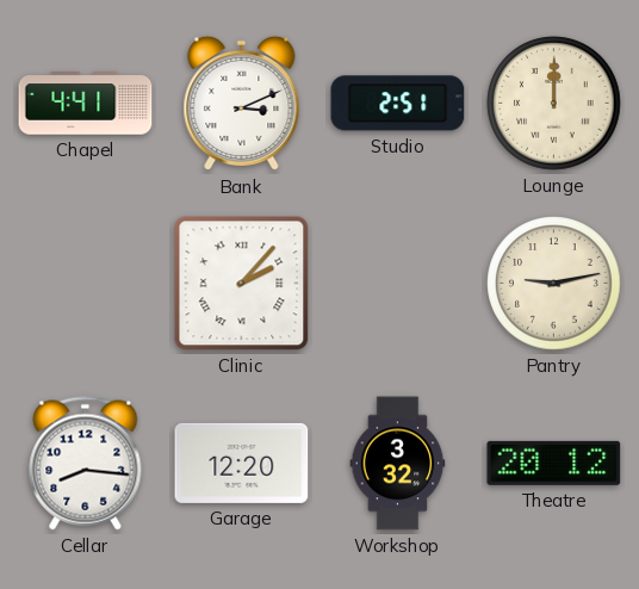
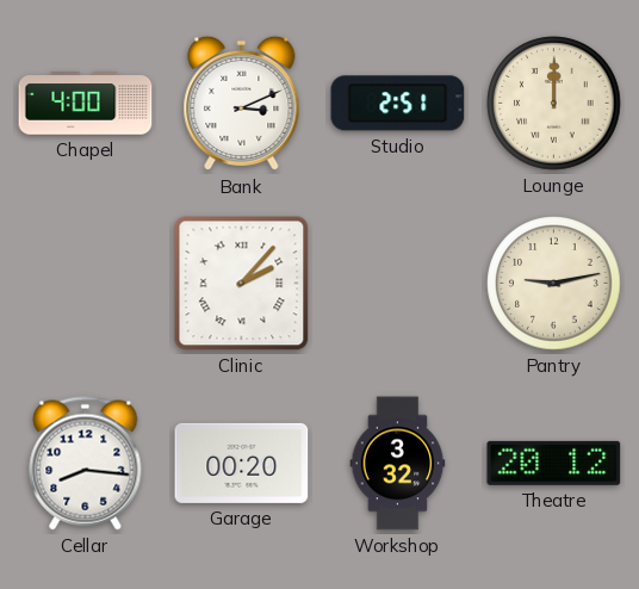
Chapel: 4:41 -> 4:00 (86, 104)
Garage: 12:20 -> 00:20 (242, 463)
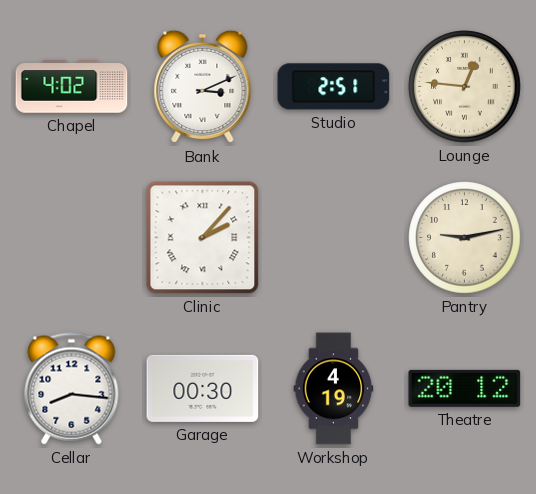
Chapel: 4:00 -> 4:02 (72, 87)
Lounge: 12:00 -> 12:46 (465, 87)
Garage: 00:20 -> 00:30 (203, 388)
Workshop: 3:32 -> 4:19 (334, 389)
